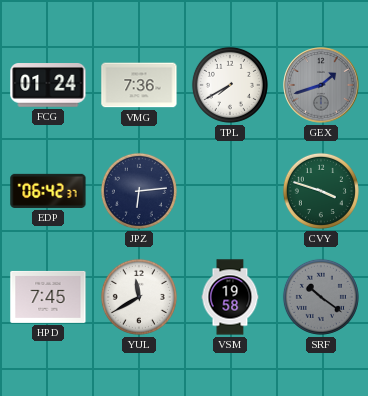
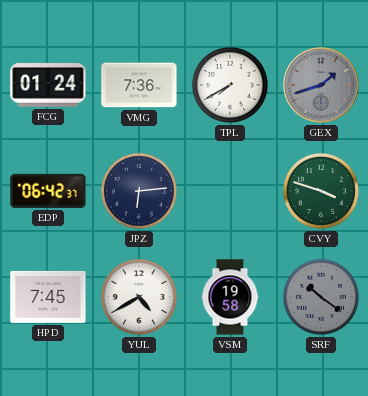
YUL: 11:40 -> 4:40 (139, 297)
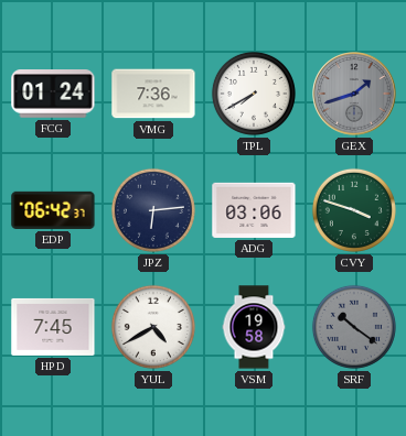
ADG: none -> 03:06 (254, 210)
